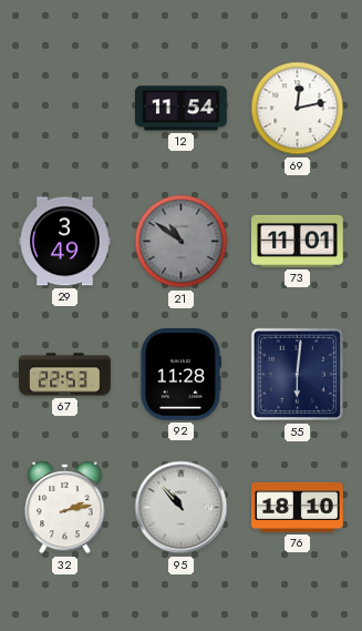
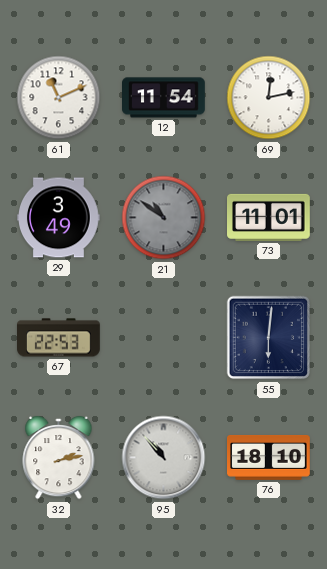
61: none -> 11:11 (59, 98)
92: 11:28 -> none (180, 375)
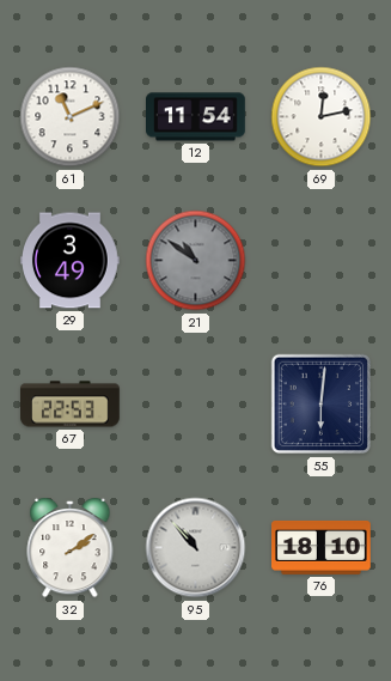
73: 11:01 -> none (269, 217)
32: 2:13 -> 2:09 (71, 548)
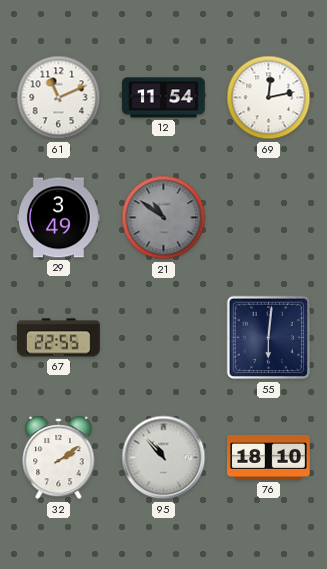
67: 22:53 -> 22:55 (59, 338)
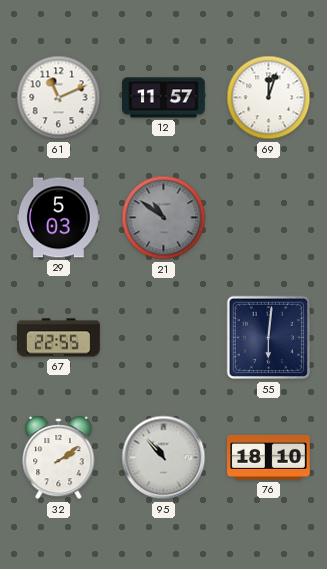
12: 11:54 -> 11:57 (164, 98)
69: 12:13 -> 12:03 (269, 98)
29: 3:49 -> 5:03 (59, 218)
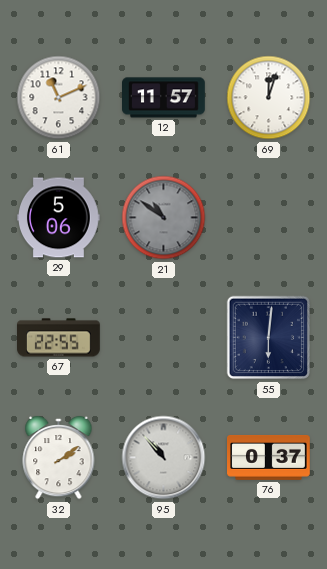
29: 5:03 -> 5:06 (59, 218)
76: 18:10 -> 0:37 (269, 457)
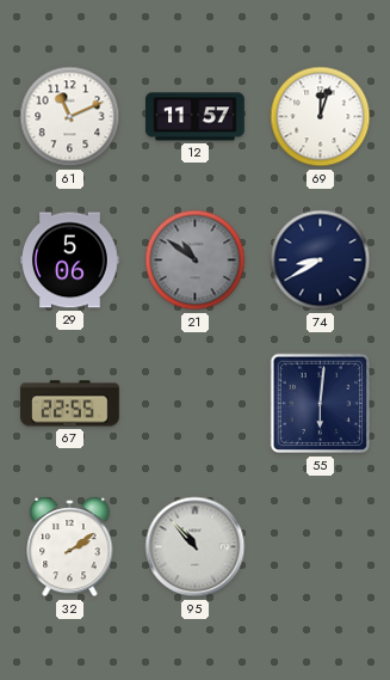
74: none -> 8:40 (321, 261)
76: 0:37 -> none (269, 457)
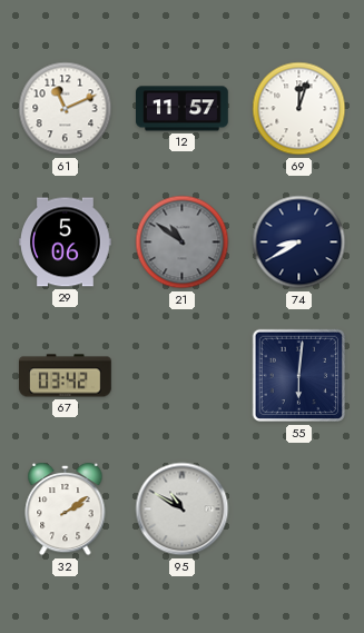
67: 22:55 -> 03:42 (66, 376)
95: 10:53 -> 10:50 (183, 510)
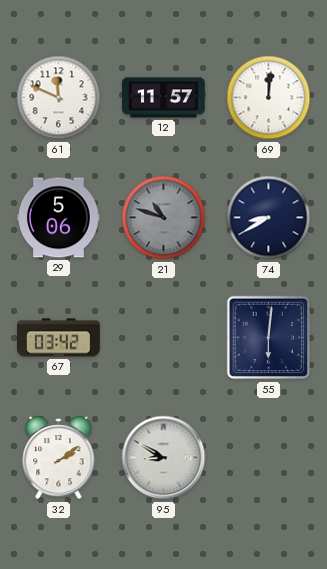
61: 11:11 -> 11:49 (59, 98)
69: 12:03 -> 12:01 (269, 98)
21: 10:51 -> 10:48 (164, 218)
95: 10:50 -> 8:50 (164, 458)
